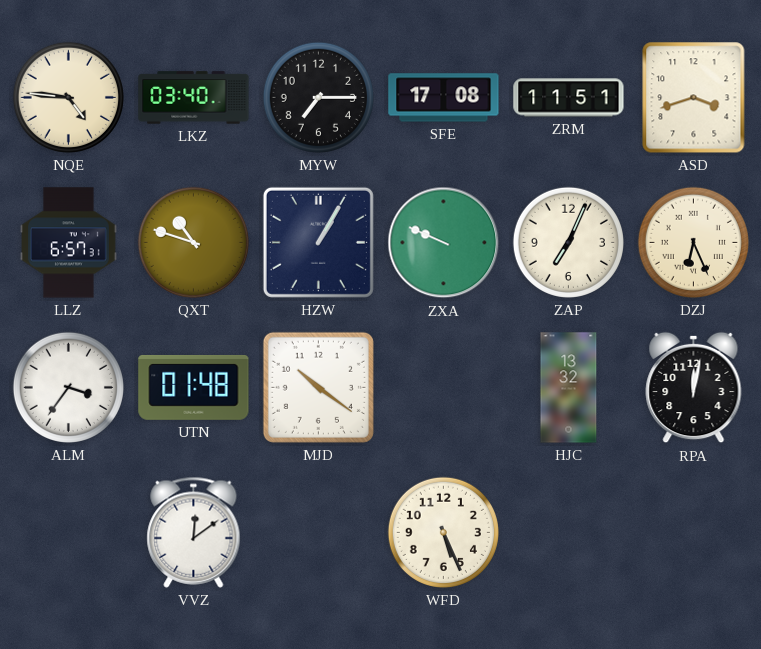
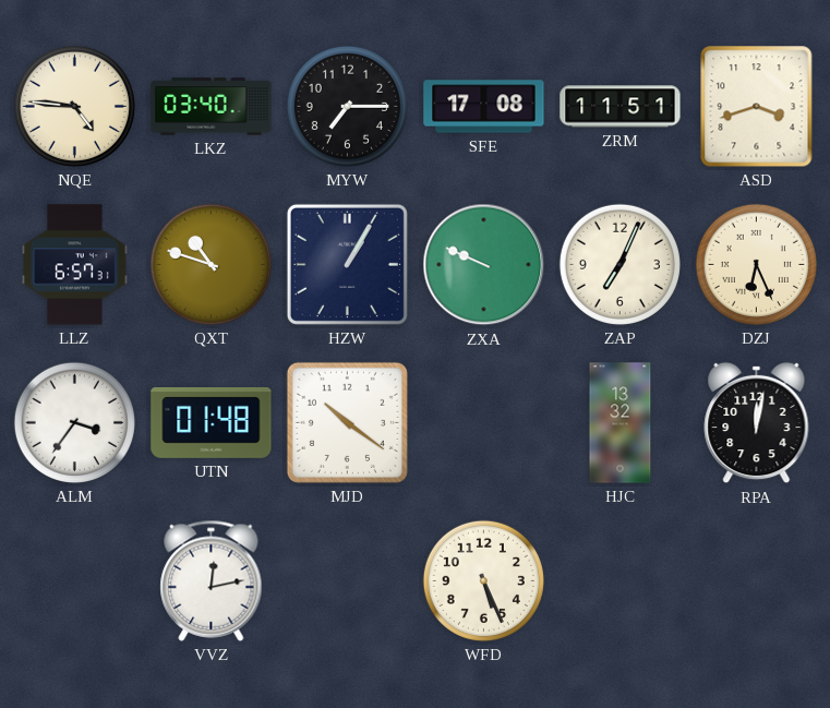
VVZ: 12:09 -> 12:13 (212, 580)
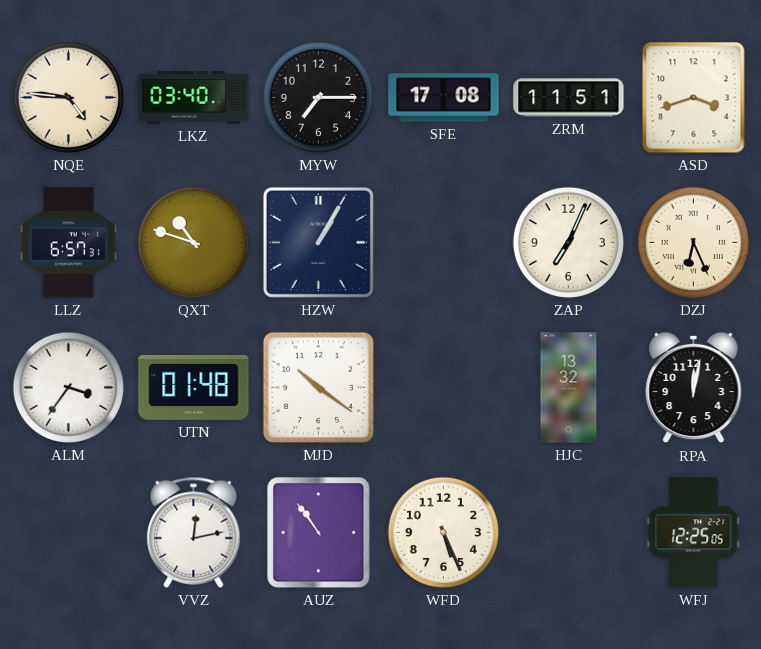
ZXA: 9:49 -> none (484, 265)
AUZ: none -> 10:54 (319, 533)
WFJ: none -> 12:25 (694, 533)
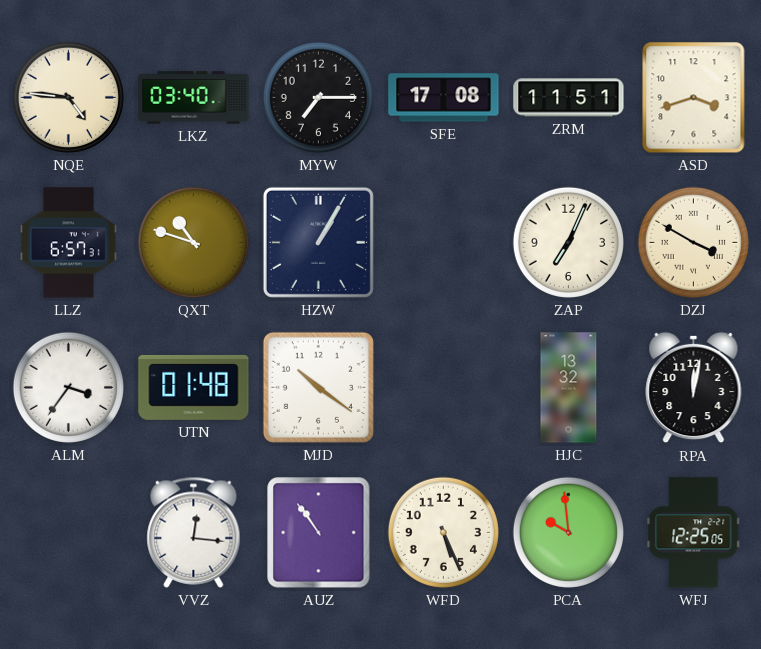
DZJ: 6:26 -> 3:50 (693, 242)
VVZ: 12:13 -> 12:16 (194, 532)
PCA: none -> 9:59 (568, 532)
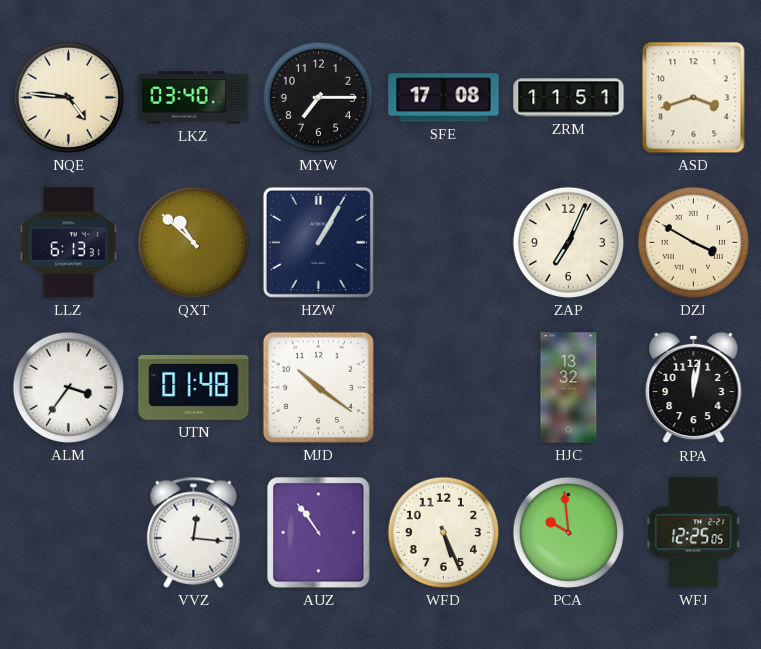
LLZ: 6:57 -> 6:13 (69, 243)
QXT: 10:48 -> 10:52 (193, 242)
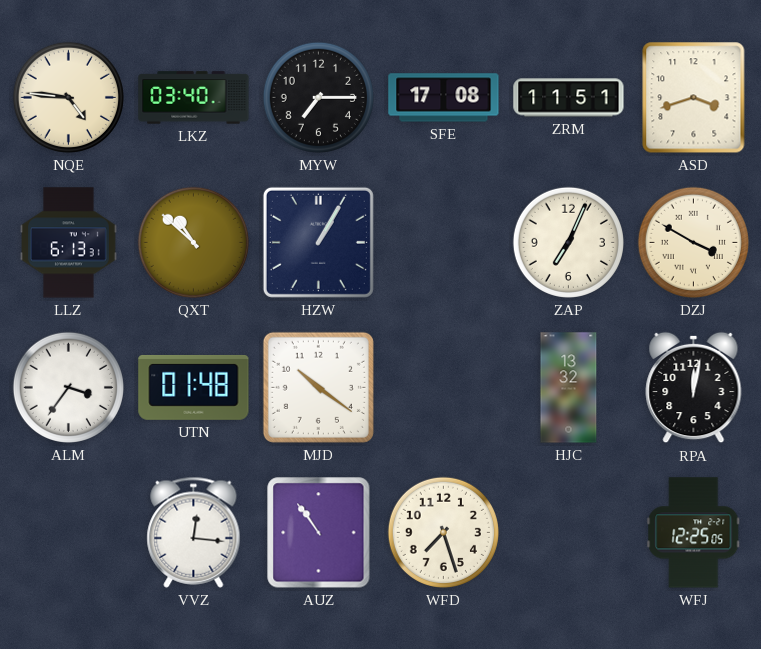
WFD: 5:26 -> 7:27 (443, 532)
PCA: 9:59 -> none (568, 532)
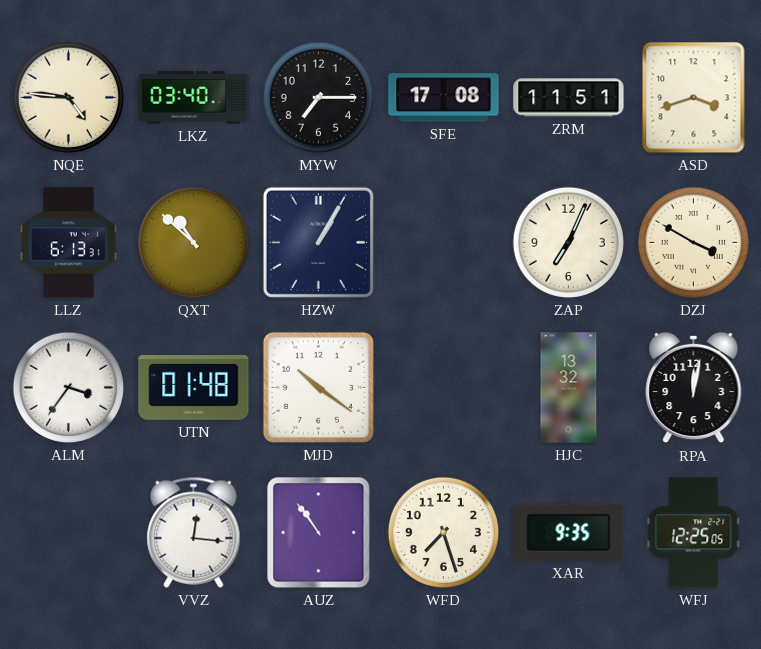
XAR: none -> 9:35 (569, 532)
